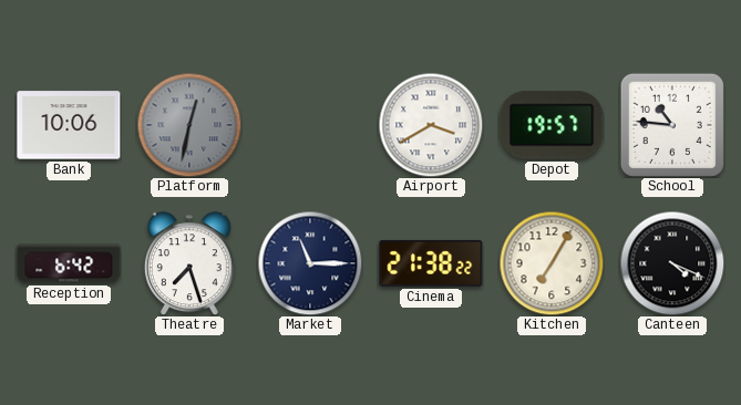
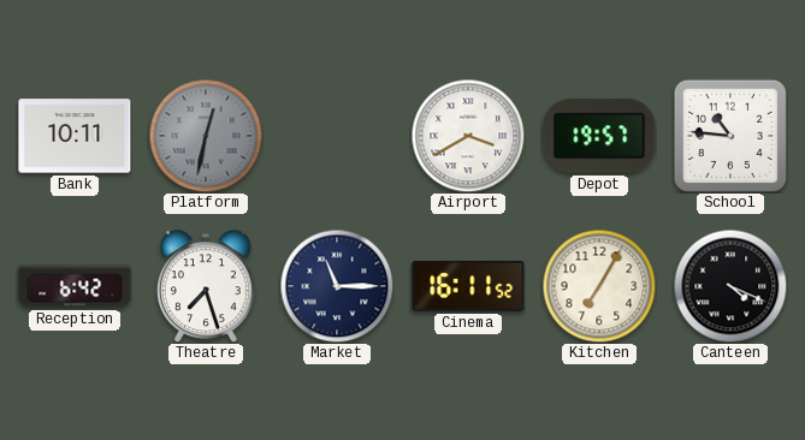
Bank: 10:06 -> 10:11 (75, 136)
Cinema: 21:38 -> 16:11 (468, 286)
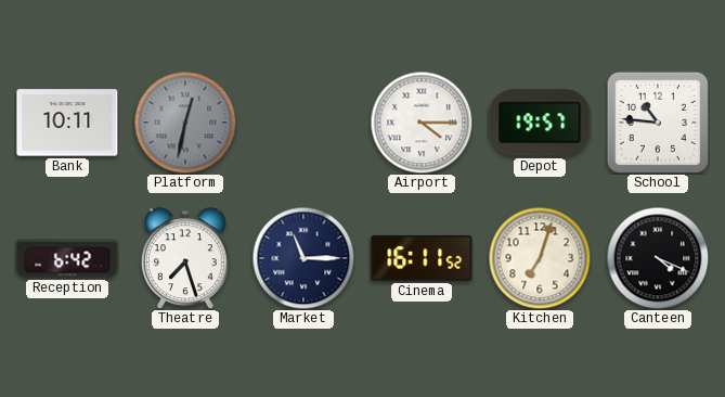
Airport: 3:40 -> 4:15 (422, 123)
Kitchen: 7:05 -> 7:03 (540, 258)
